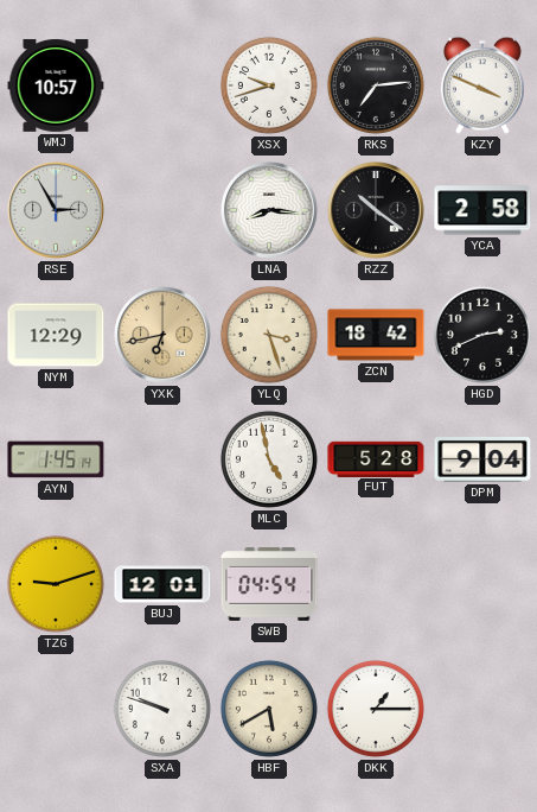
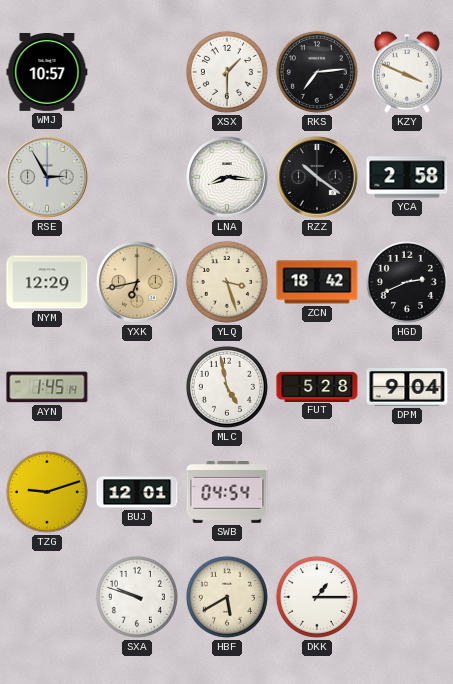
XSX: 9:42 -> 1:30 (227, 72)
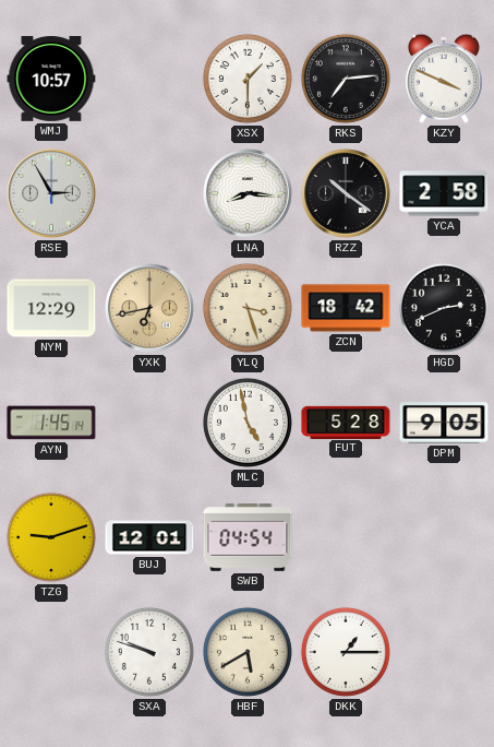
DPM: 9:04 -> 9:05 (444, 424)
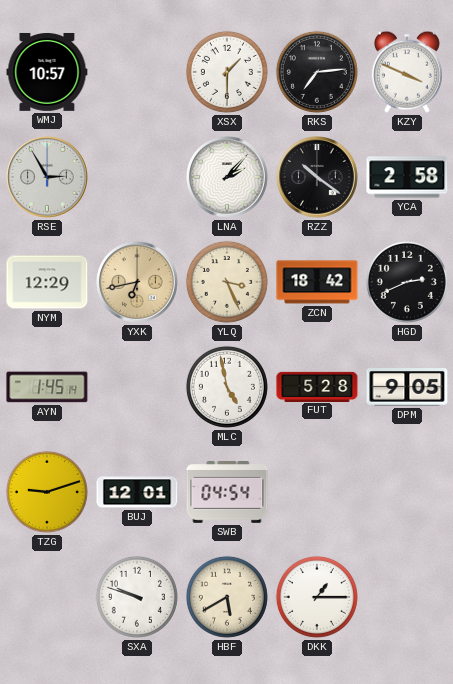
LNA: 8:16 -> 2:07 (228, 178)
YLQ: 3:27 -> 3:26 (227, 282)
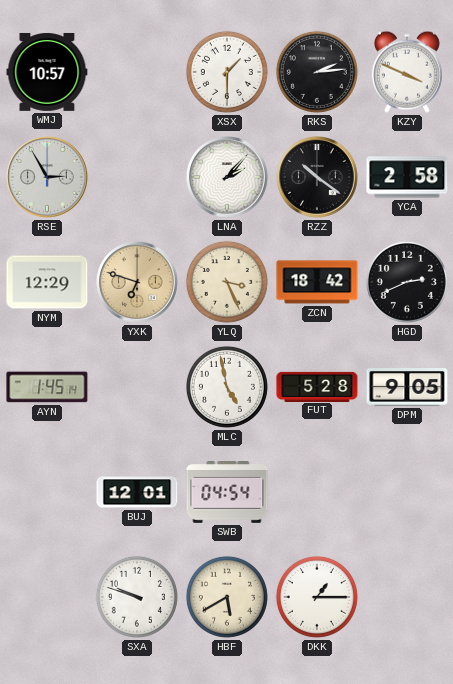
RKS: 7:14 -> 2:14 (317, 72)
YXK: 6:43 -> 6:48 (138, 283)
TZG: 9:12 -> none (47, 492)
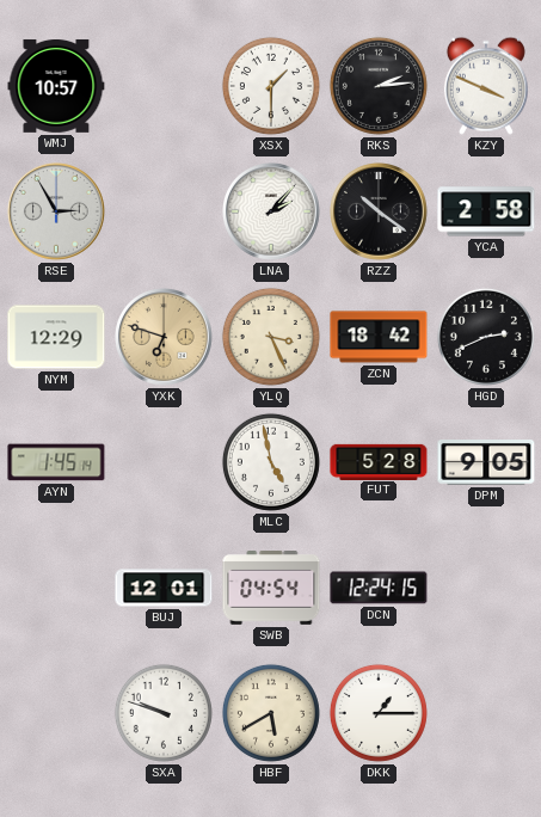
DCN: none -> 12:24 (379, 588)
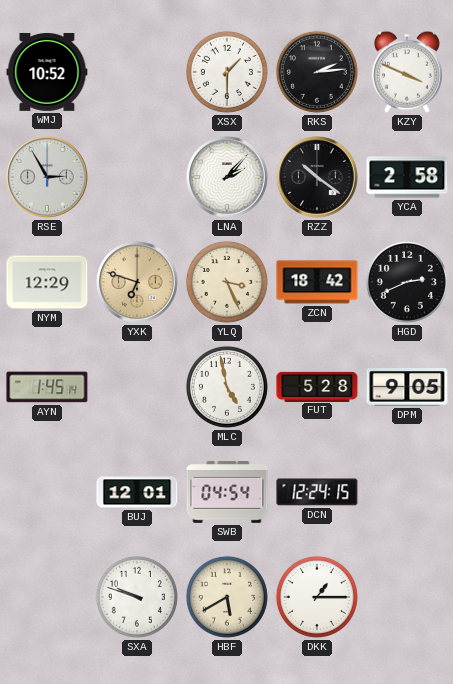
WMJ: 10:57 -> 10:52 (47, 72)
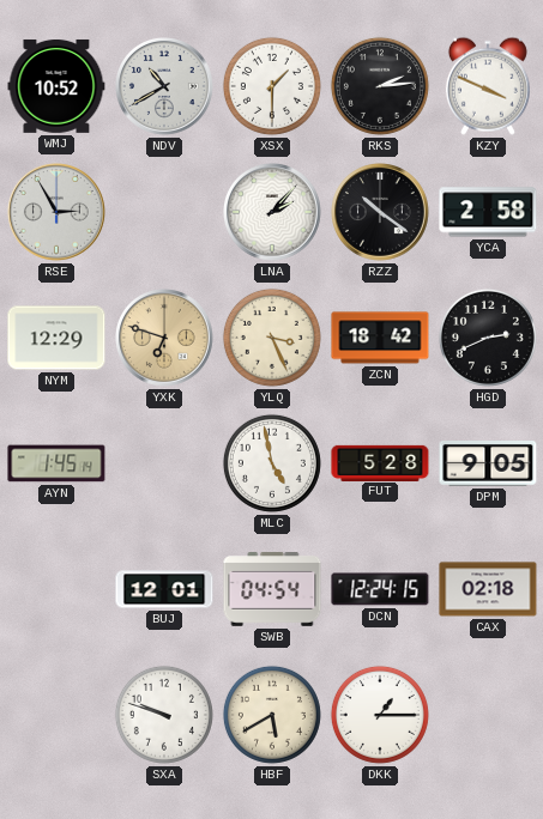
NDV: none -> 10:40 (165, 87)
CAX: none -> 02:18 (488, 589)
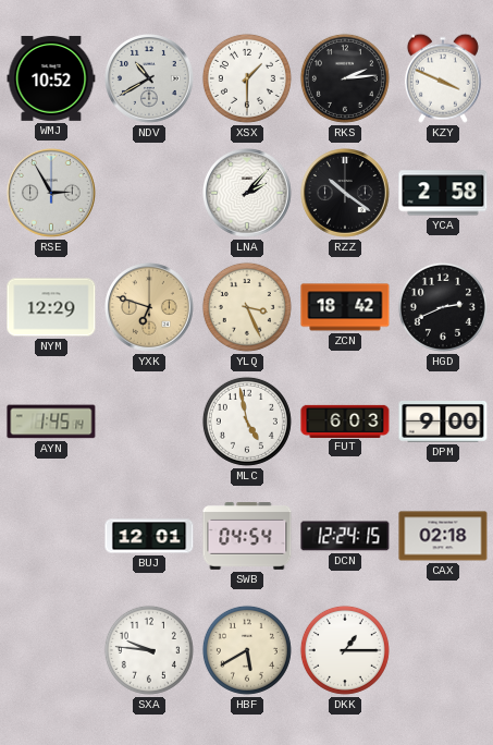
FUT: 5:28 -> 6:03 (345, 420)
DPM: 9:05 -> 9:00 (443, 423)
SXA: 9:48 -> 9:46 (149, 650)
